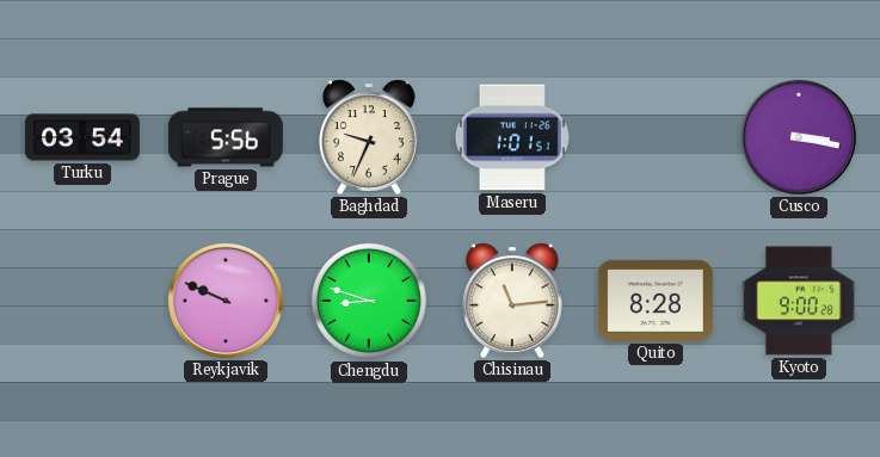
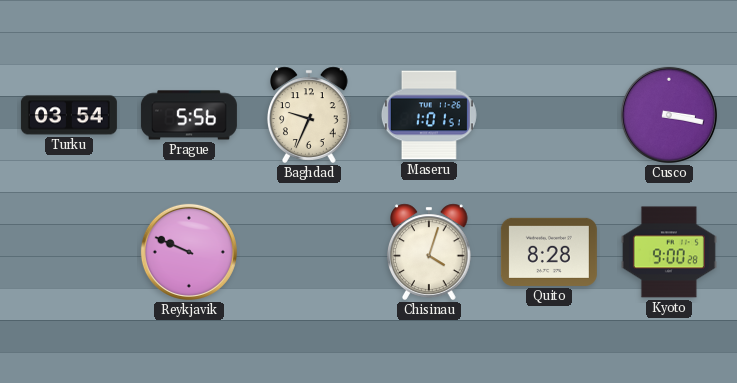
Chengdu: 8:48 -> none (369, 301)
Chisinau: 11:14 -> 4:03 (430, 252)
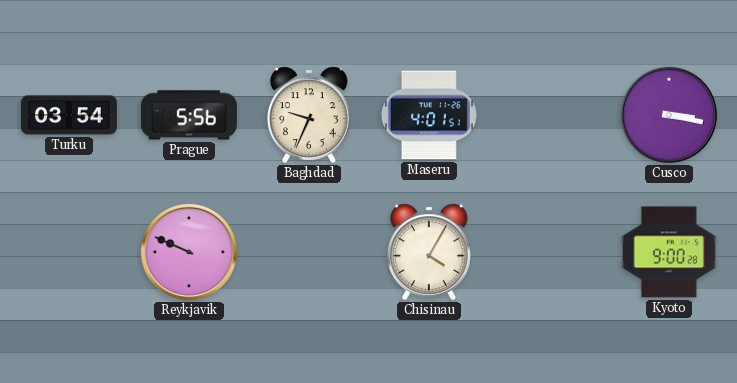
Maseru: 1:01 -> 4:01 (429, 115)
Chisinau: 4:03 -> 4:05 (430, 252)
Quito: 8:28 -> none (549, 252)
